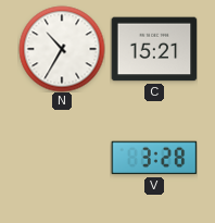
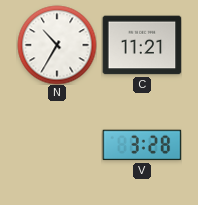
C: 15:21 -> 11:21 (142, 45)
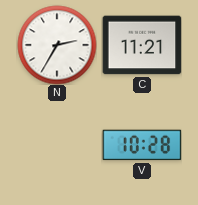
N: 10:35 -> 2:35 (57, 45)
V: 3:28 -> 10:28 (142, 145)
